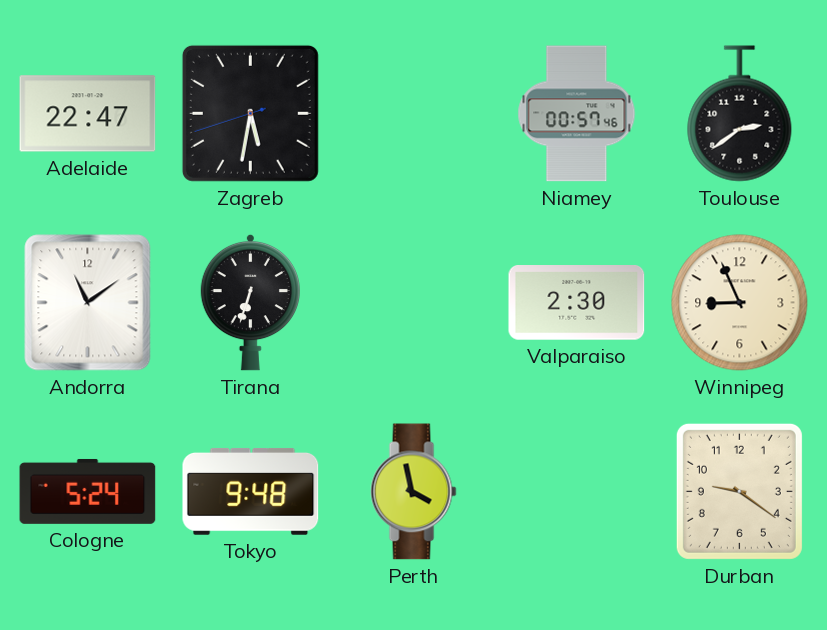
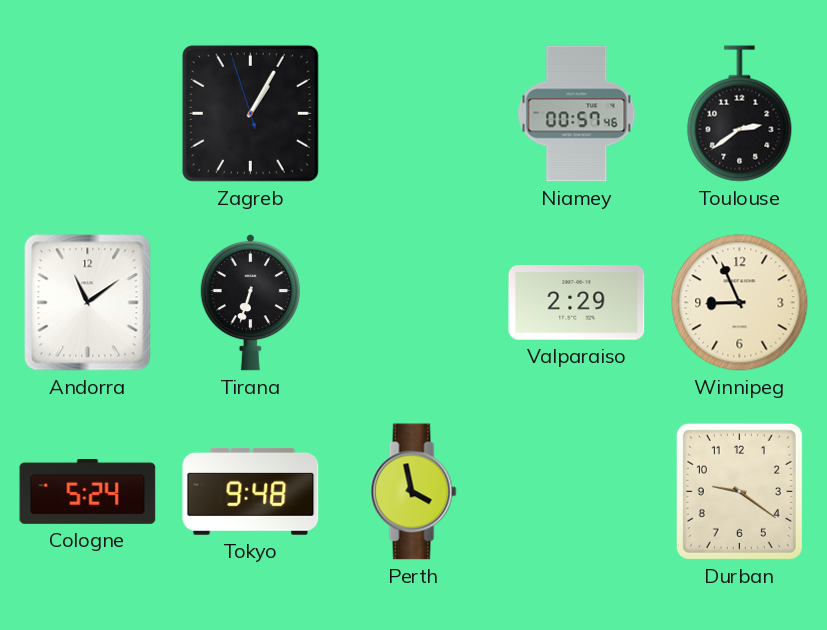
Adelaide: 22:47 -> none (88, 114)
Zagreb: 5:31 -> 1:04 (250, 113)
Valparaiso: 2:30 -> 2:29 (577, 303)
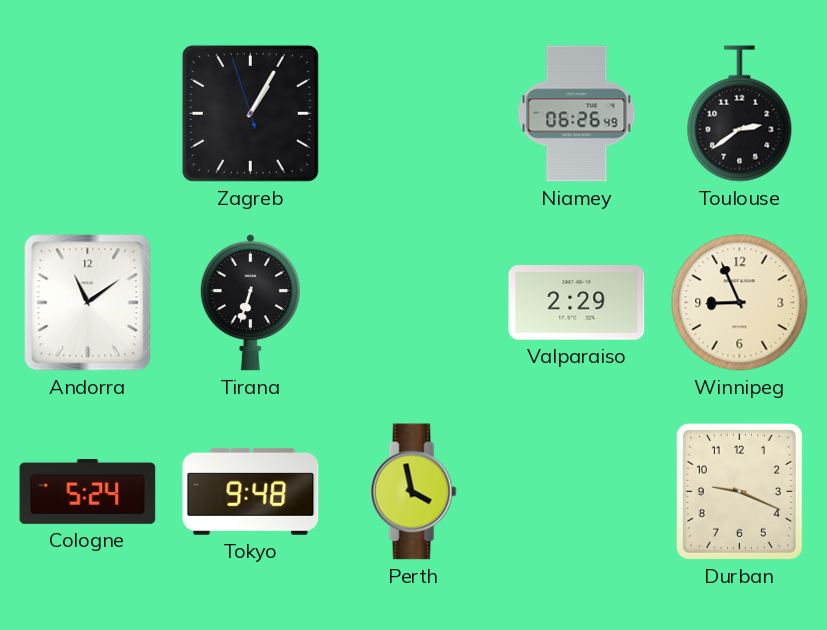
Niamey: 00:57 -> 06:26 (577, 114)
Durban: 9:21 -> 9:19 (739, 491)
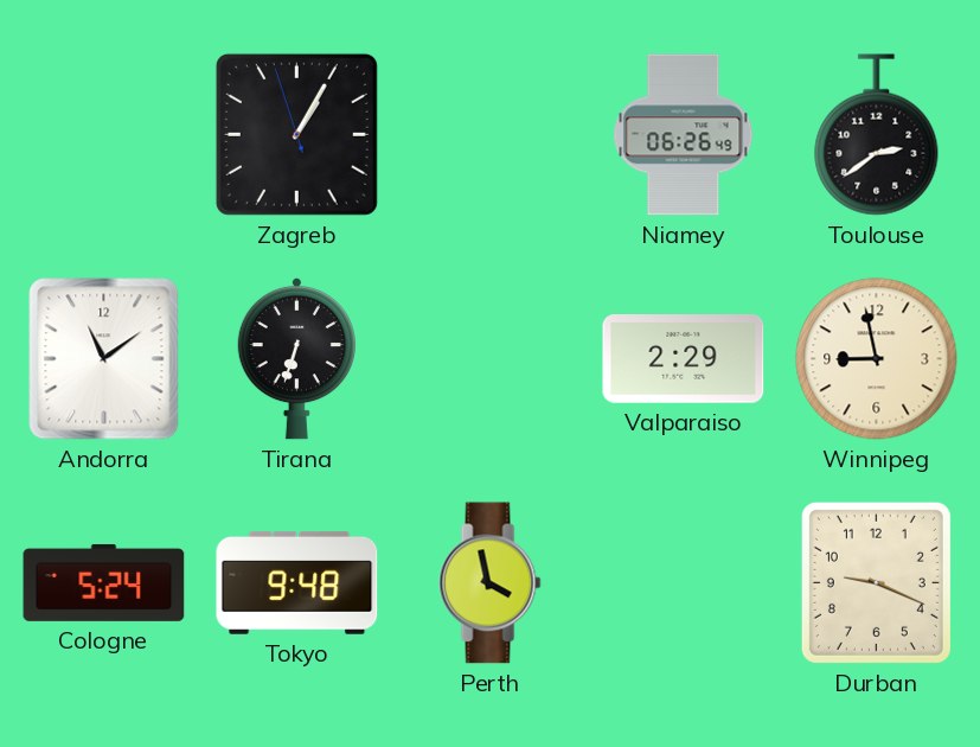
Winnipeg: 8:56 -> 8:58 (877, 359)
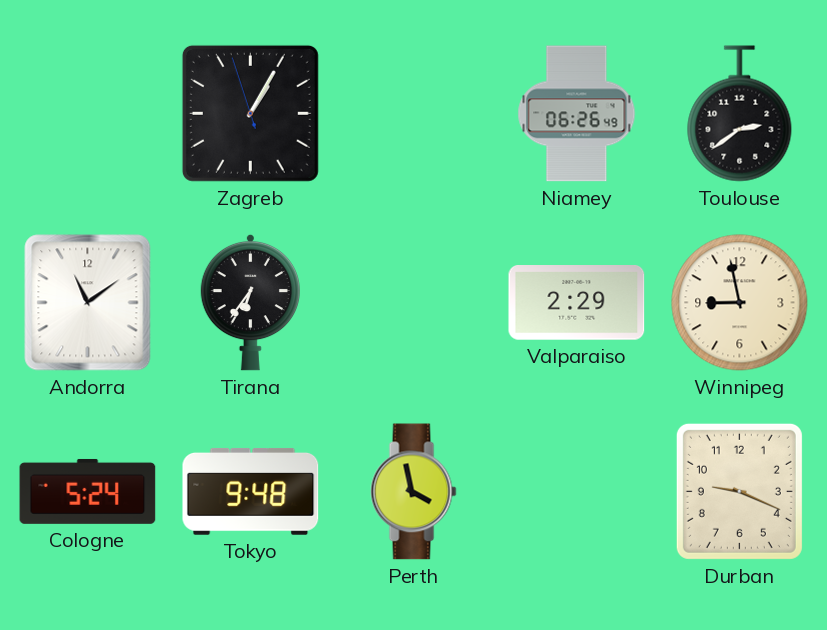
Tirana: 6:33 -> 6:36 (250, 302)
